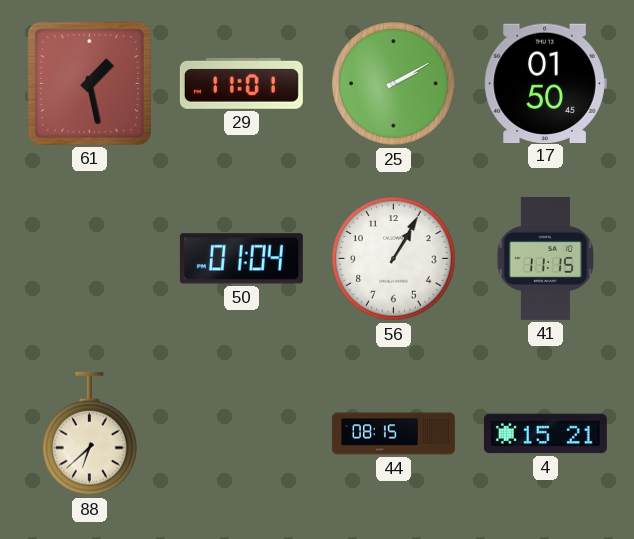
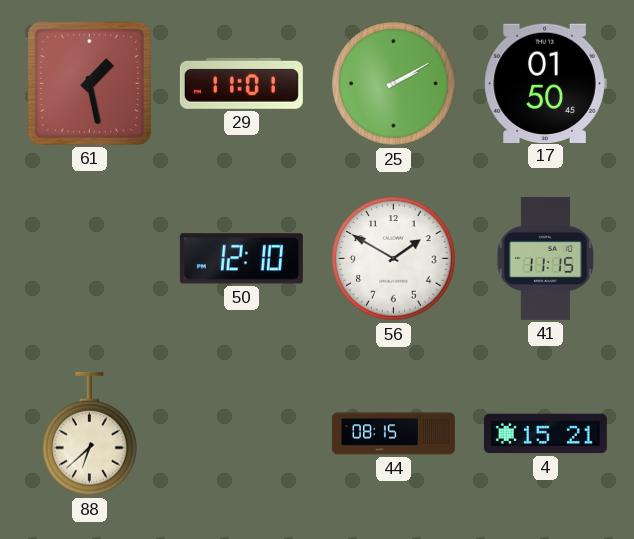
50: 01:04 -> 12:10 (241, 259)
56: 1:05 -> 1:50 (394, 259)
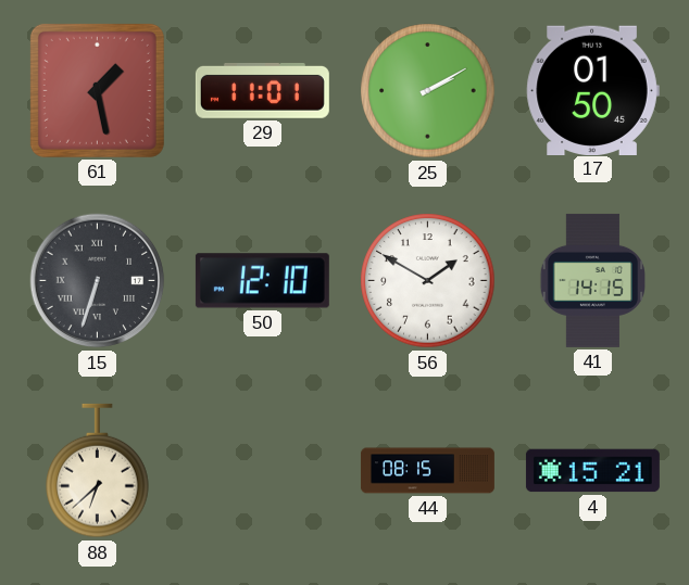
15: none -> 6:33 (98, 281)
41: 11:15 -> 14:15 (592, 280)
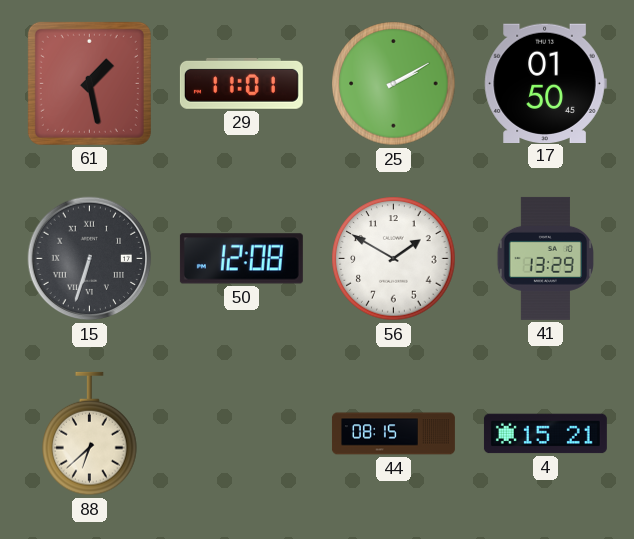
50: 12:10 -> 12:08 (241, 259)
41: 14:15 -> 13:29 (545, 258)
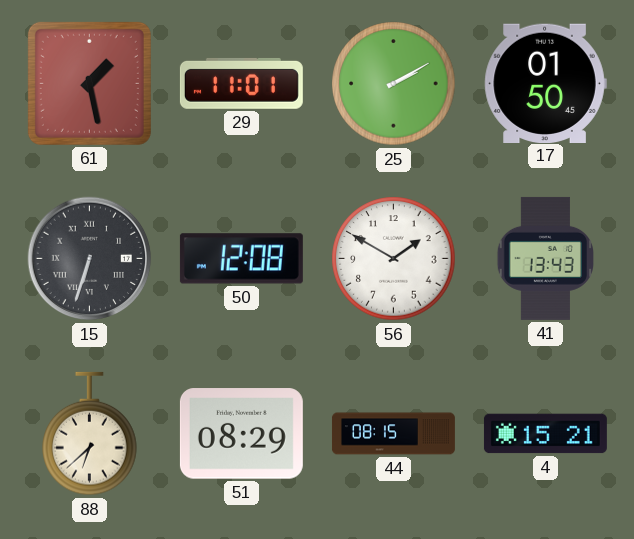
41: 13:29 -> 13:43 (545, 258)
51: none -> 08:29 (241, 434)
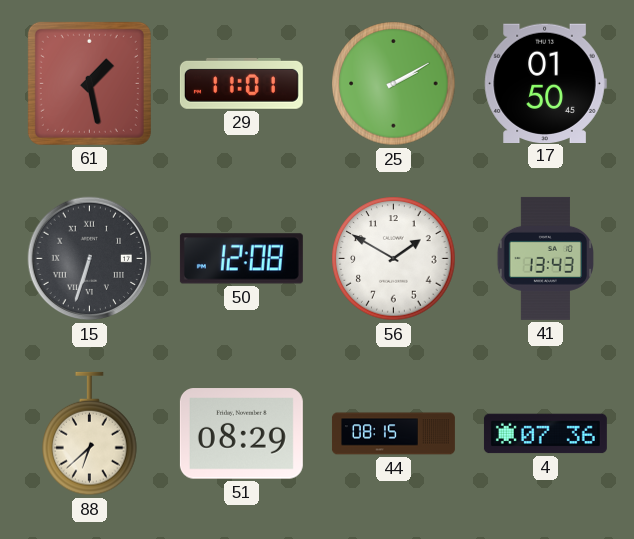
4: 15:21 -> 07:36 (545, 434)
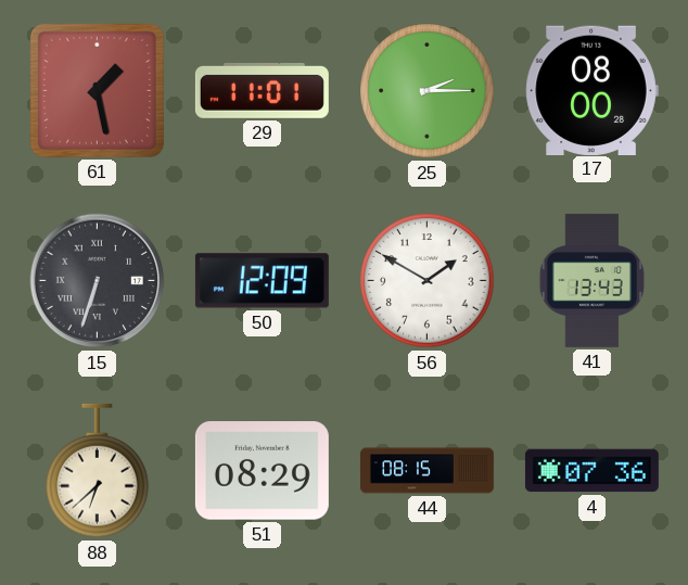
25: 2:10 -> 2:15 (428, 91)
17: 01:50 -> 08:00 (591, 90)
50: 12:08 -> 12:09 (262, 281)
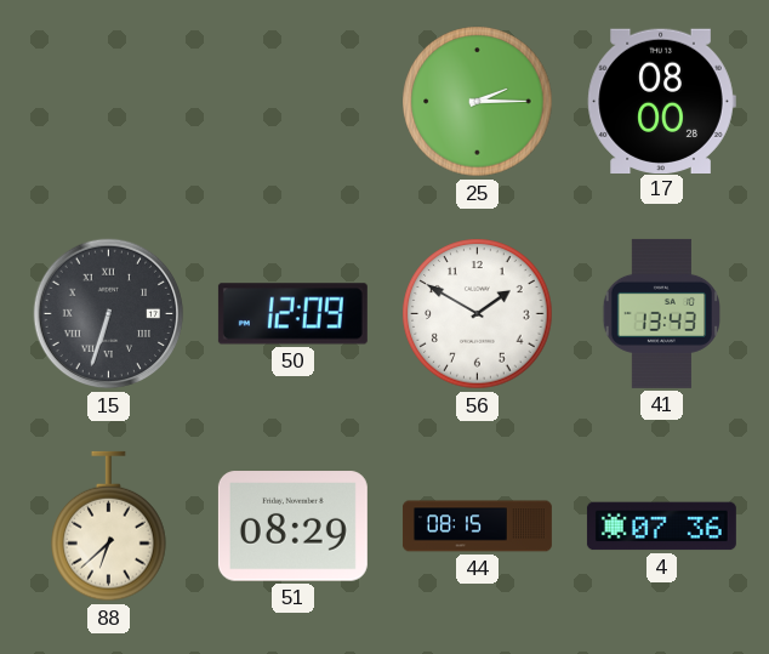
61: 1:28 -> none (97, 90)
29: 11:01 -> none (262, 90)
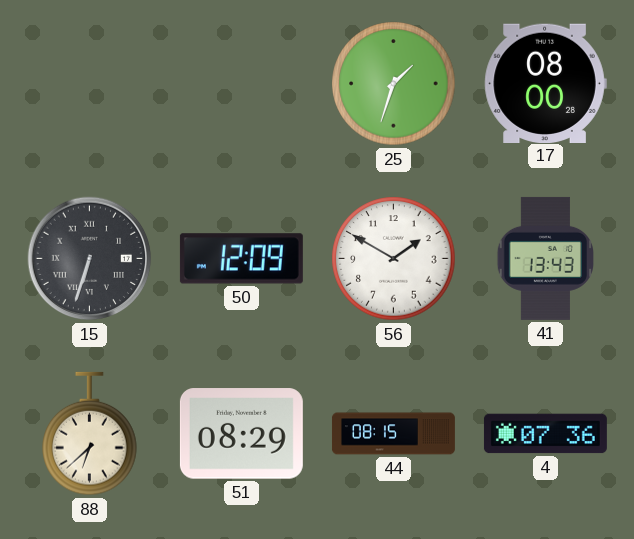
25: 2:15 -> 1:33 (394, 84)
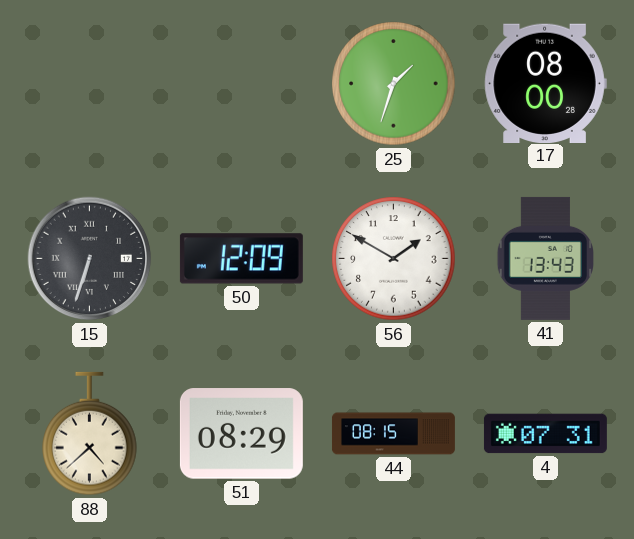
88: 6:38 -> 4:38 (90, 434)
4: 07:36 -> 07:31 (545, 434)
